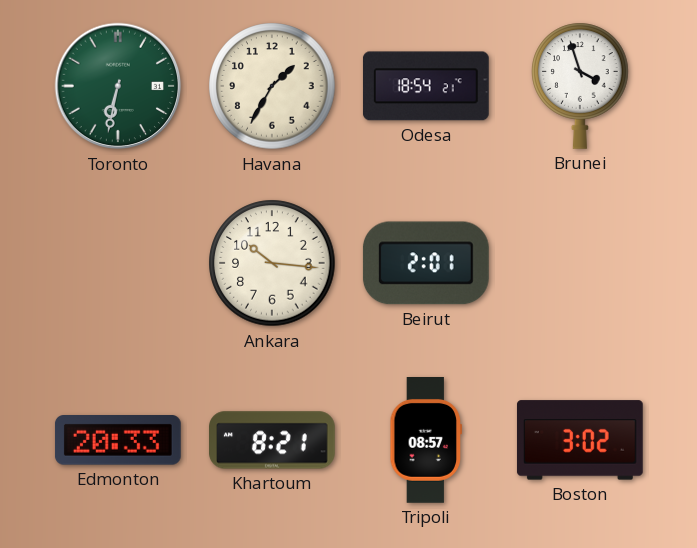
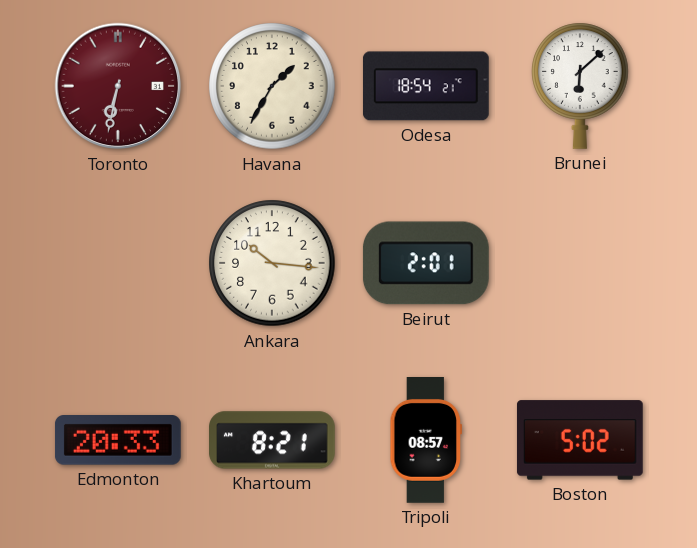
Toronto dial: green -> burgundy (118, 86)
Brunei: 3:57 -> 6:08 (580, 86)
Boston: 3:02 -> 5:02 (580, 440)
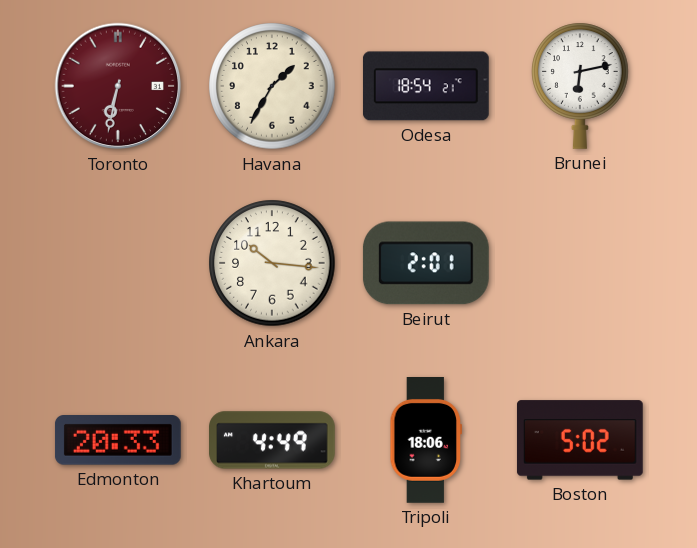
Brunei: 6:08 -> 6:13 (580, 86)
Khartoum: 8:21 -> 4:49 (273, 440)
Tripoli: 08:57 -> 18:06 (426, 441)
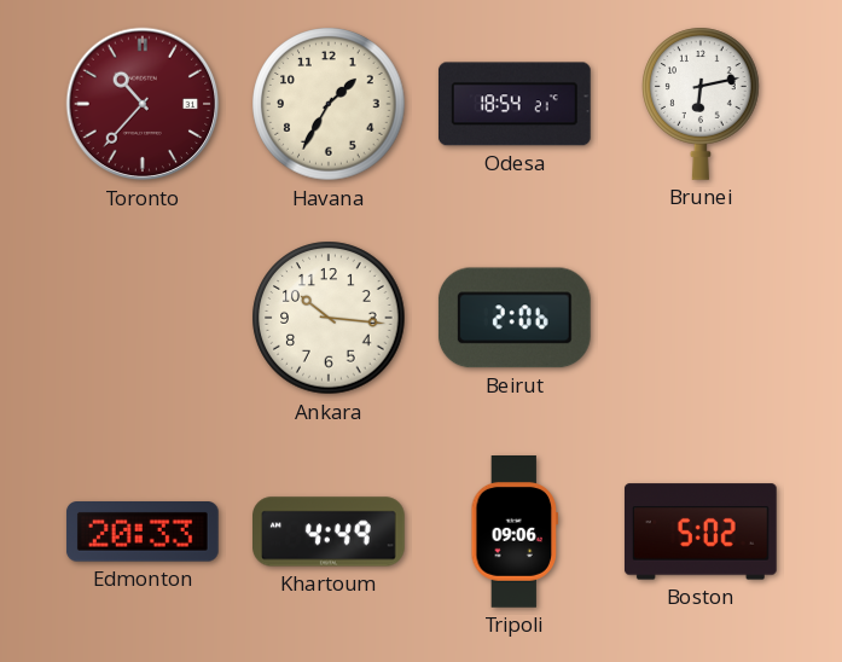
Toronto: 6:32 -> 10:37 (143, 104)
Beirut: 2:01 -> 2:06 (515, 318)
Tripoli: 18:06 -> 09:06 (515, 533)
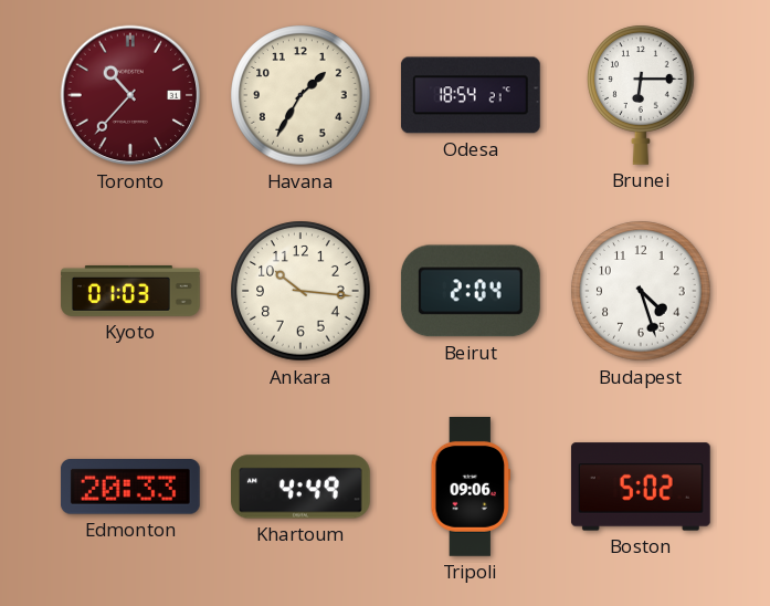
Brunei: 6:13 -> 6:15 (641, 95)
Kyoto: none -> 01:03 (130, 291)
Beirut: 2:06 -> 2:04 (471, 291)
Budapest: none -> 4:27 (641, 291)
